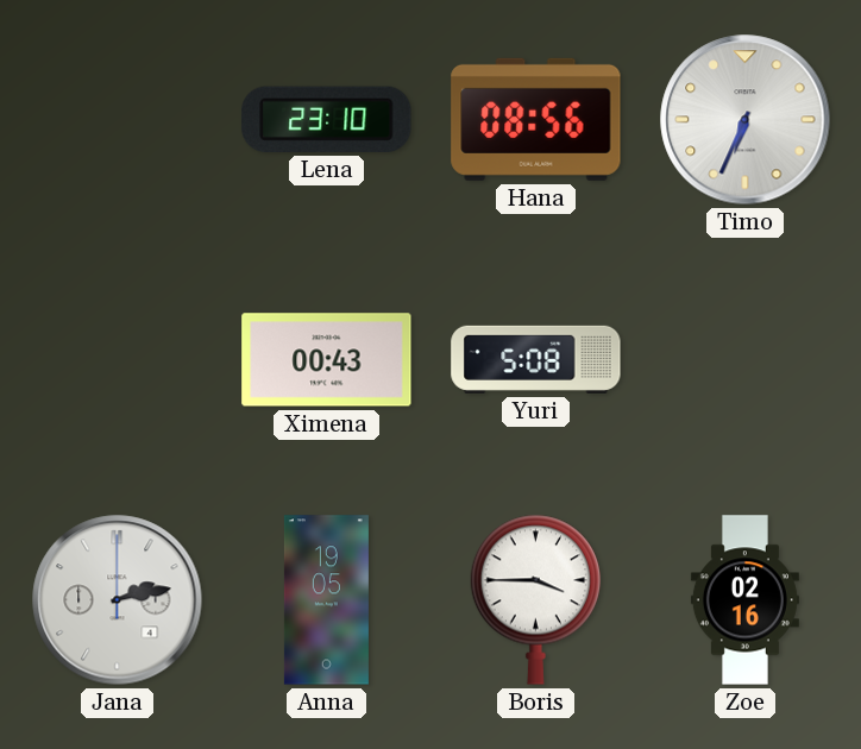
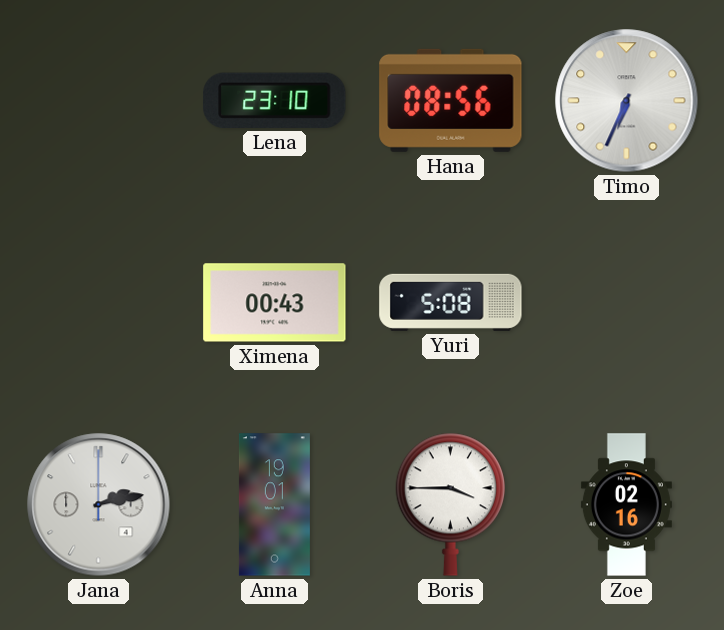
Anna: 19:05 -> 19:01 (274, 505)
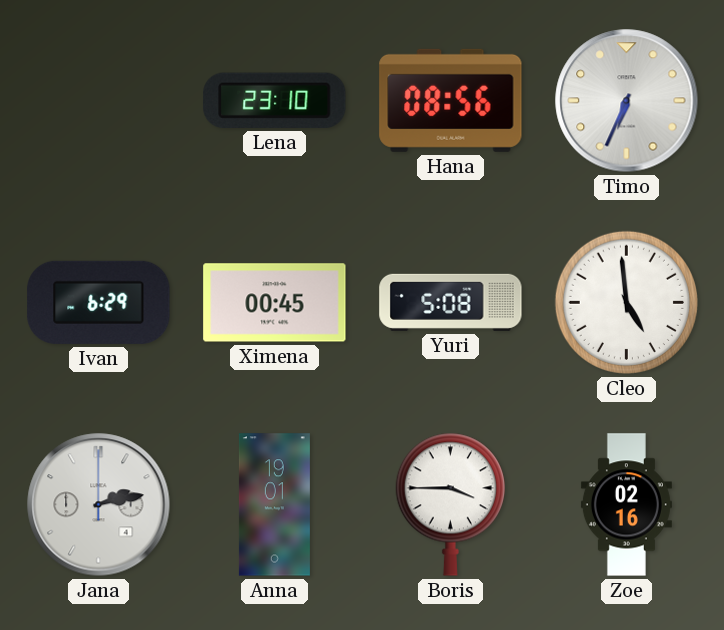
Ivan: none -> 6:29 (99, 302)
Ximena: 00:43 -> 00:45 (275, 303)
Cleo: none -> 4:59 (626, 302)
